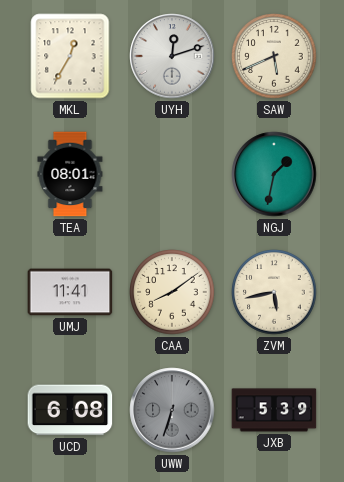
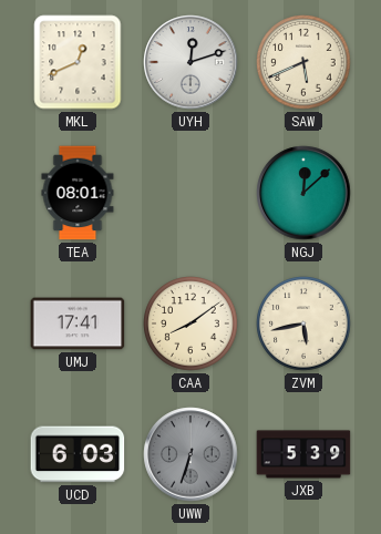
MKL: 12:35 -> 12:41 (78, 62)
NGJ: 1:32 -> 12:08 (303, 193)
UMJ: 11:41 -> 17:41 (78, 324)
UCD: 6:08 -> 6:03 (78, 454)
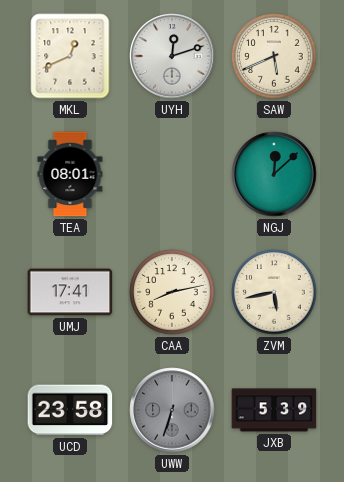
CAA: 8:09 -> 8:13 (172, 292)
UCD: 6:03 -> 23:58 (70, 410)
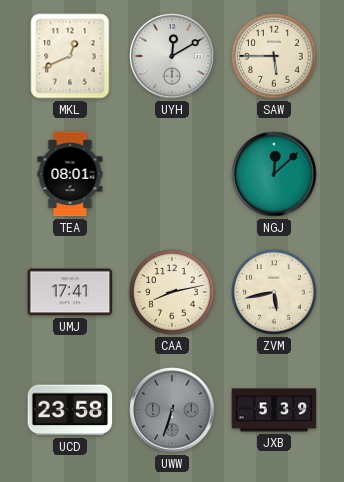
UYH: 12:12 -> 12:10 (172, 56)
SAW: 5:41 -> 5:45 (274, 56)
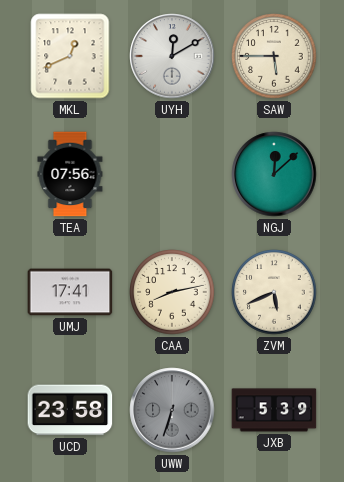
TEA: 08:01 -> 07:56 (70, 174)
ZVM: 5:43 -> 5:41 (274, 292)
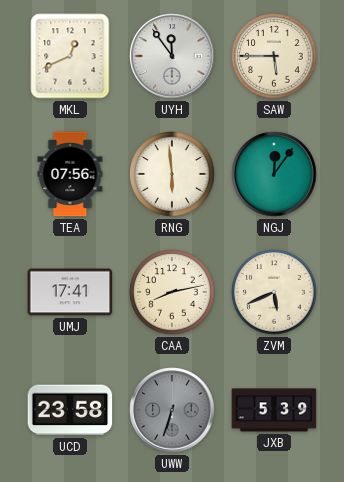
UYH: 12:10 -> 11:54 (172, 56)
RNG: none -> 5:59 (172, 174)
NGJ: 12:08 -> 12:06 (274, 174)
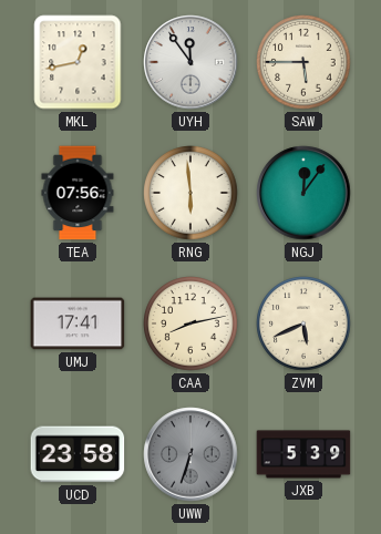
MKL: 12:41 -> 12:43 (78, 62)
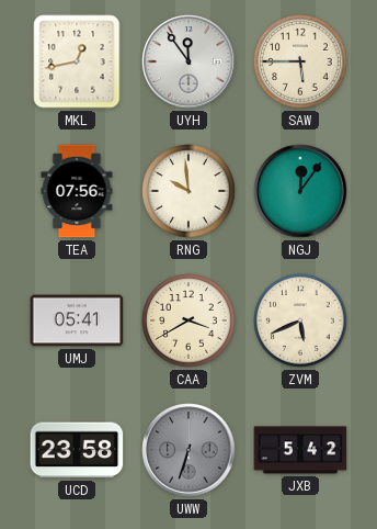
RNG: 5:59 -> 9:59 (188, 191)
UMJ: 17:41 -> 05:41 (77, 320)
CAA: 8:13 -> 3:40 (188, 320)
JXB: 5:39 -> 5:42 (300, 450)
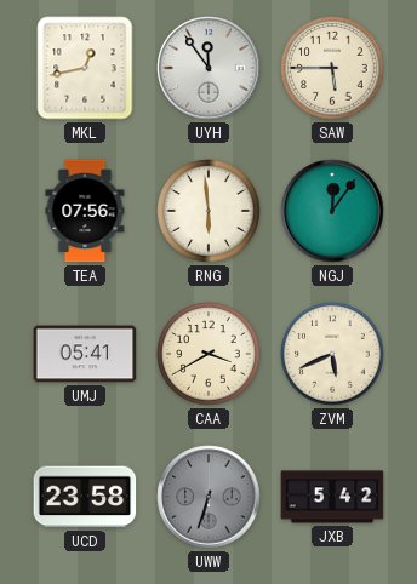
RNG: 9:59 -> 5:59 (208, 211)
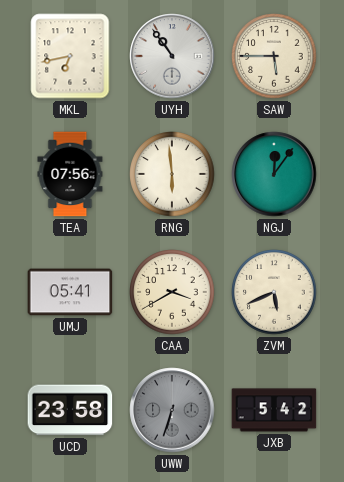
MKL: 12:43 -> 6:43 (70, 56)
UYH: 11:54 -> 10:54 (172, 56)
